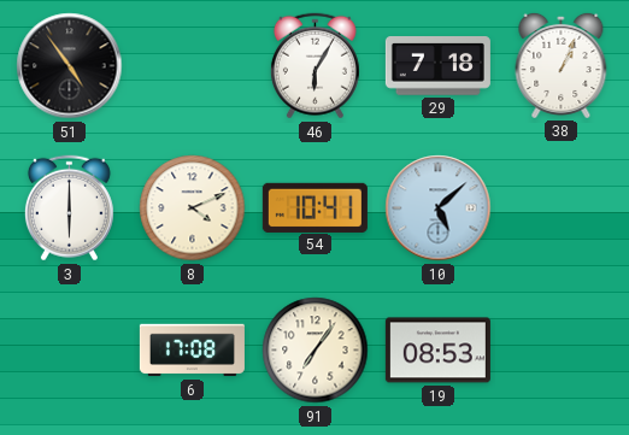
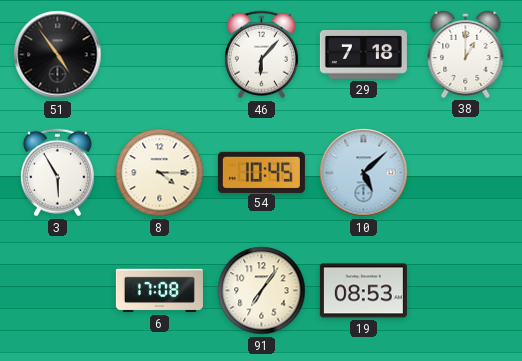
46: 6:05 -> 6:07 (261, 55)
38: 1:04 -> 1:00 (466, 54)
3: 6:00 -> 5:55 (57, 173)
8: 4:11 -> 4:15 (160, 173)
54: 10:41 -> 10:45 (261, 172)
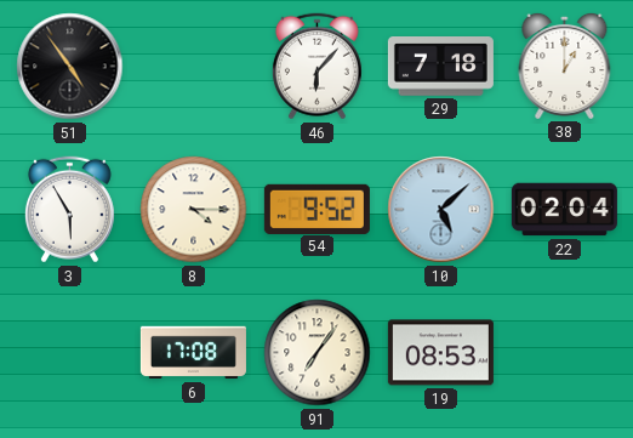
54: 10:45 -> 9:52 (316, 209)
22: none -> 02:04 (564, 210)
